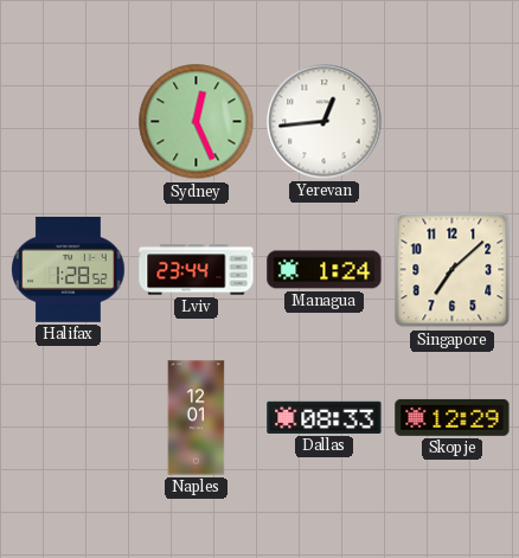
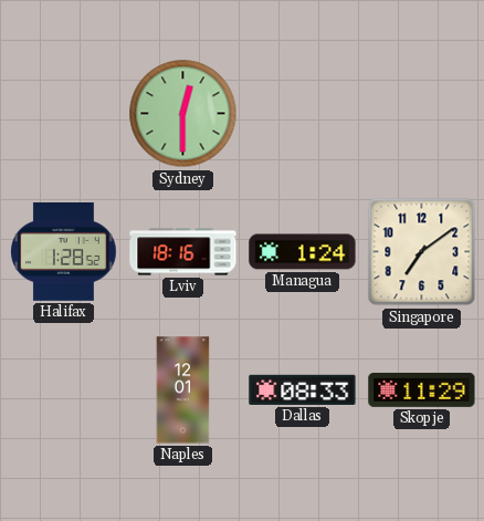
Sydney: 12:26 -> 12:30 (183, 114)
Yerevan: 12:44 -> none (325, 122)
Lviv: 23:44 -> 18:16 (183, 252)
Singapore: 7:08 -> 7:09 (422, 252)
Skopje: 12:29 -> 11:29 (422, 389)
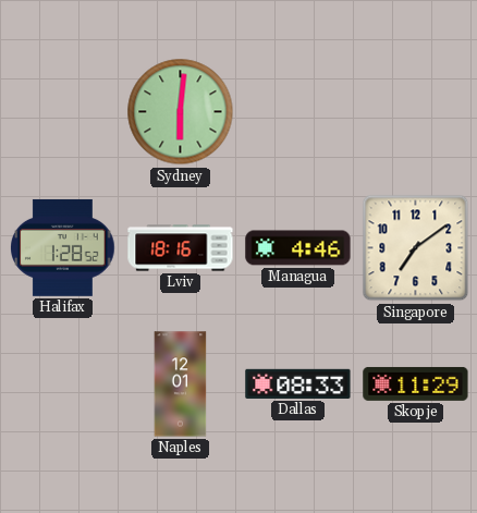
Sydney: 12:30 -> 6:01 (181, 112)
Managua: 1:24 -> 4:46 (298, 248)
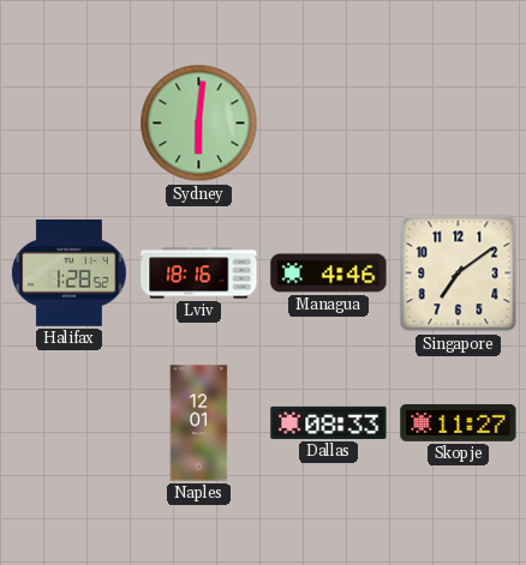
Skopje: 11:29 -> 11:27 (459, 422)
